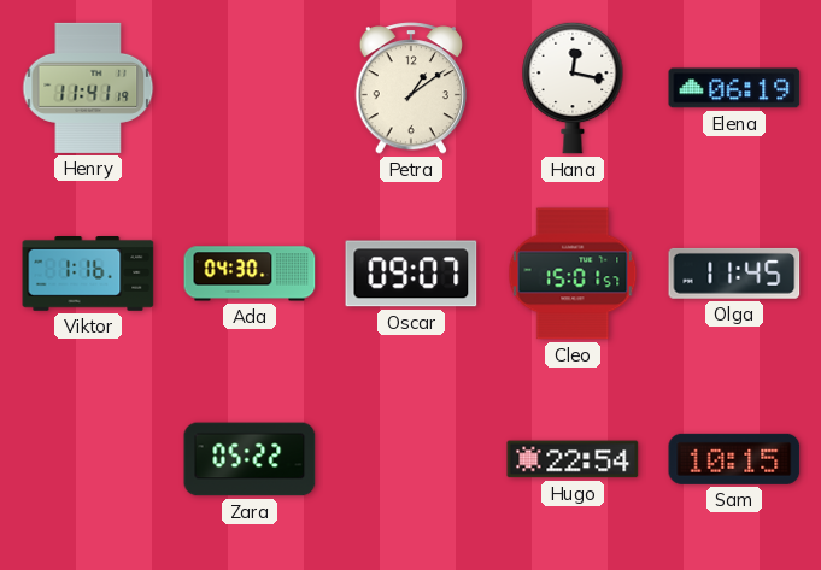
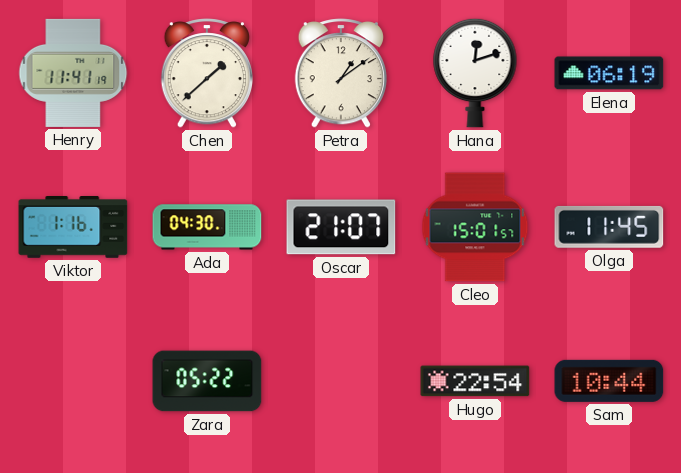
Chen: none -> 1:38 (206, 73)
Hana: 12:17 -> 12:12 (475, 73)
Oscar: 09:07 -> 21:07 (341, 227)
Sam: 10:15 -> 10:44 (609, 381)
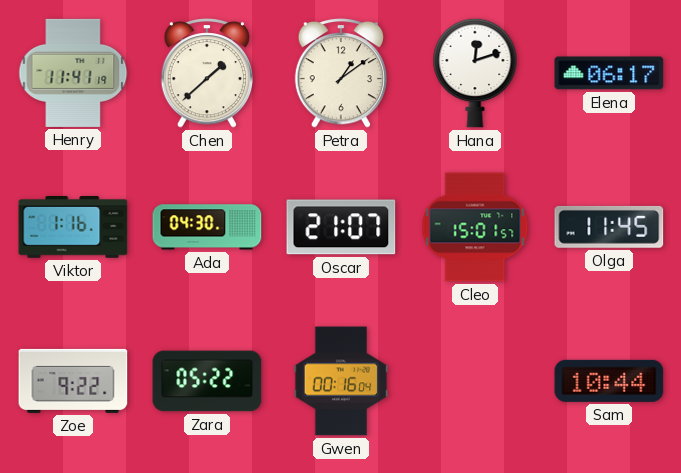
Elena: 06:19 -> 06:17 (609, 73)
Zoe: none -> 9:22 (73, 381)
Gwen: none -> 00:16 (341, 381)
Hugo: 22:54 -> none (475, 381)
